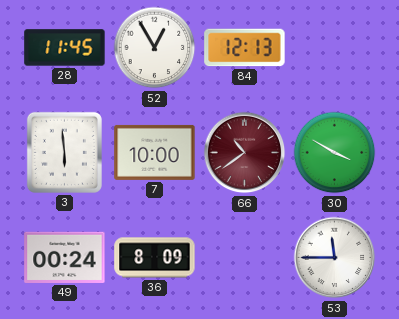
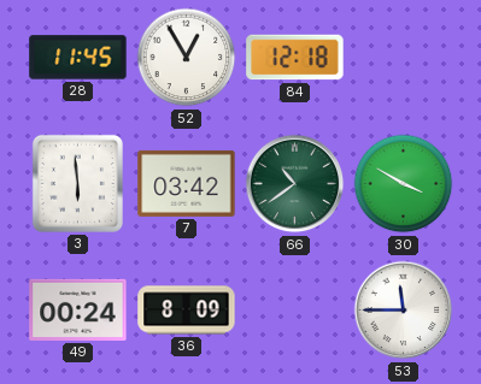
84: 12:13 -> 12:18 (295, 58)
7: 10:00 -> 03:42 (187, 183)
66 dial: burgundy -> green (295, 184)
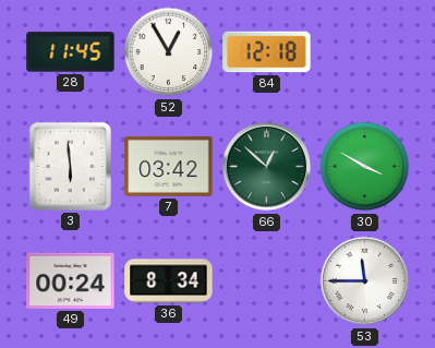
66: 10:39 -> 12:52 (267, 167)
36: 8:09 -> 8:34 (169, 281)
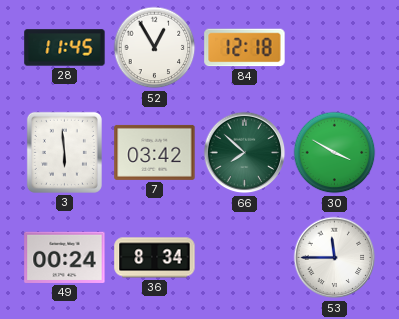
66: 12:52 -> 7:52 (245, 153)
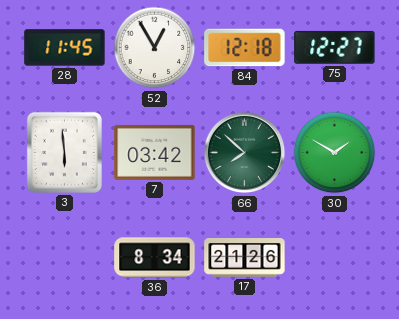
75: none -> 12:27 (335, 47)
30: 3:50 -> 1:50 (335, 153)
49: 00:24 -> none (65, 257)
17: none -> 21:26 (245, 258)
53: 11:45 -> none (335, 258)
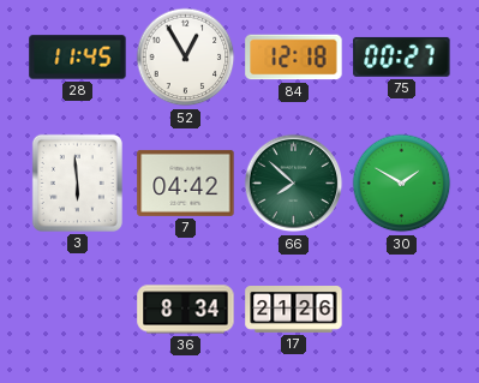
75: 12:27 -> 00:27 (402, 56)
7: 03:42 -> 04:42 (186, 182)
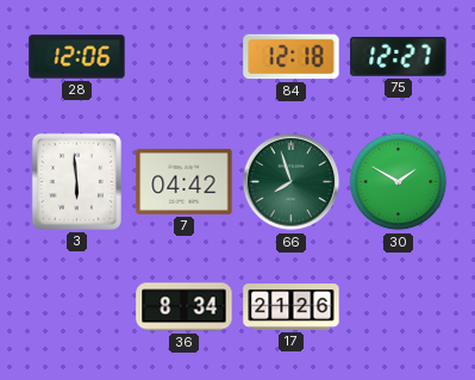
28: 11:45 -> 12:06 (77, 57)
52: 12:55 -> none (186, 58)
75: 00:27 -> 12:27 (399, 56)
66: 7:52 -> 7:57 (292, 182)
